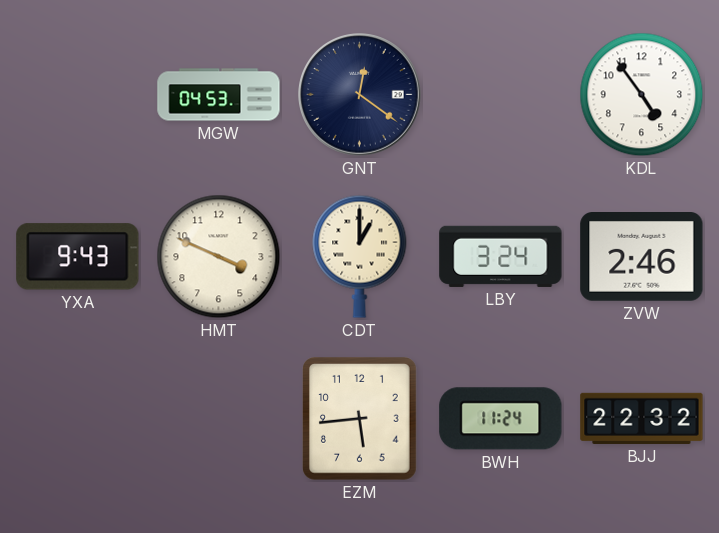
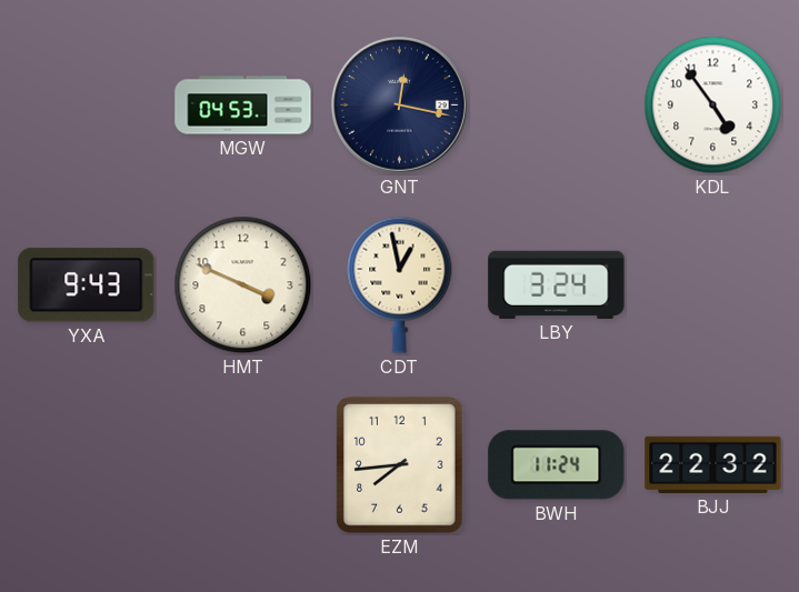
GNT: 12:21 -> 12:17 (400, 106)
CDT: 1:00 -> 12:58 (400, 284)
ZVW: 2:46 -> none (642, 257)
EZM: 5:44 -> 7:44 (400, 465)
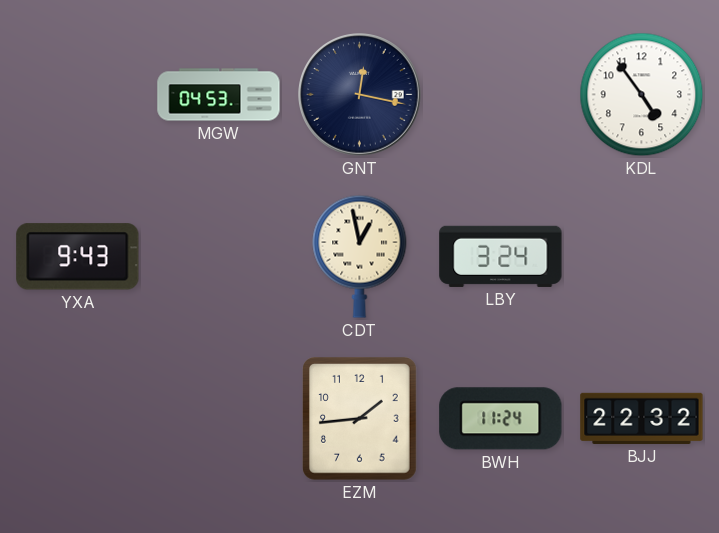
HMT: 3:49 -> none (243, 285)
EZM: 7:44 -> 1:44 (360, 419)
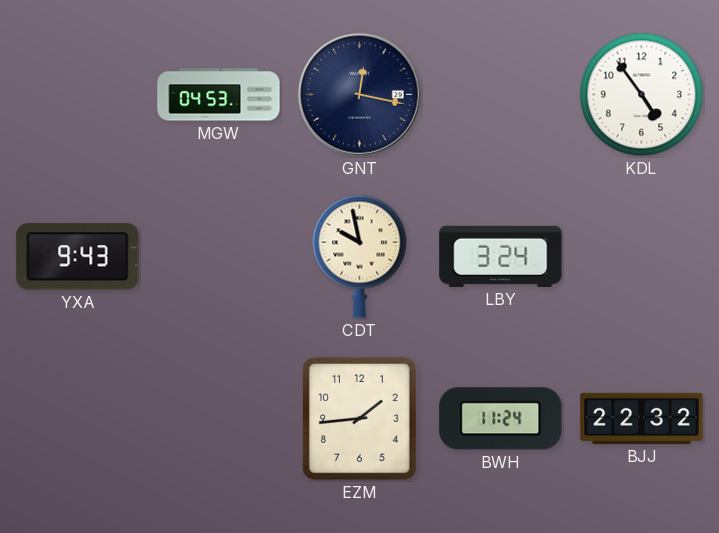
CDT: 12:58 -> 9:58 (360, 256)
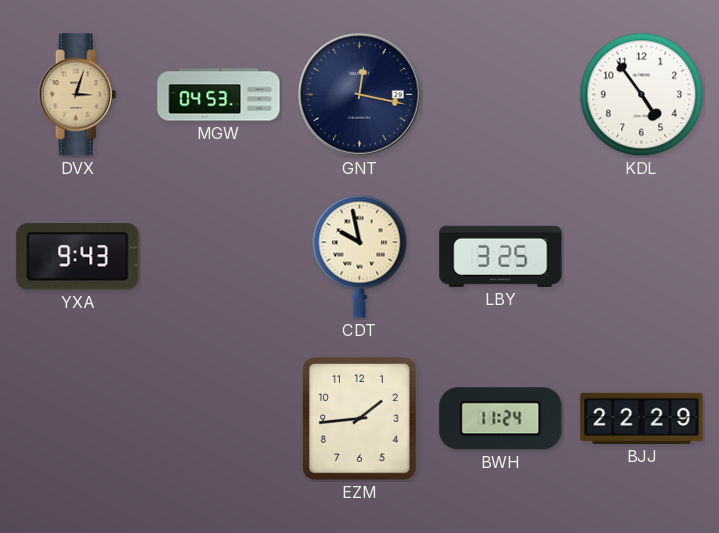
DVX: none -> 3:03 (78, 95)
LBY: 3:24 -> 3:25 (501, 256)
BJJ: 22:32 -> 22:29 (642, 418)
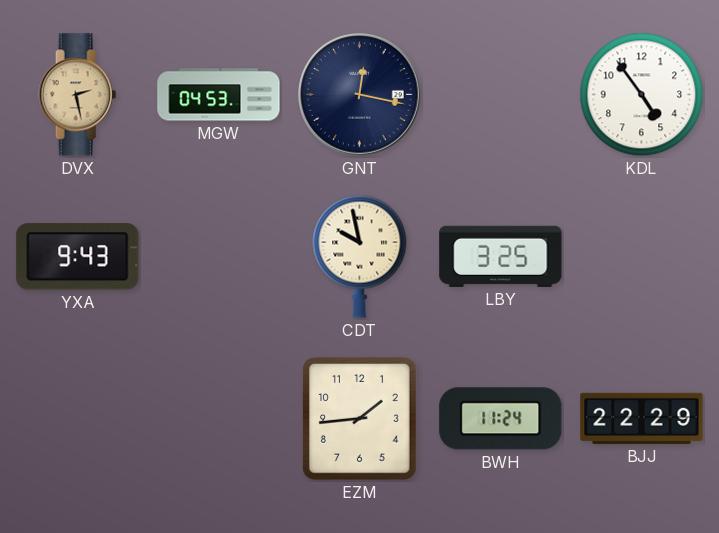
DVX: 3:03 -> 2:28 (78, 95)
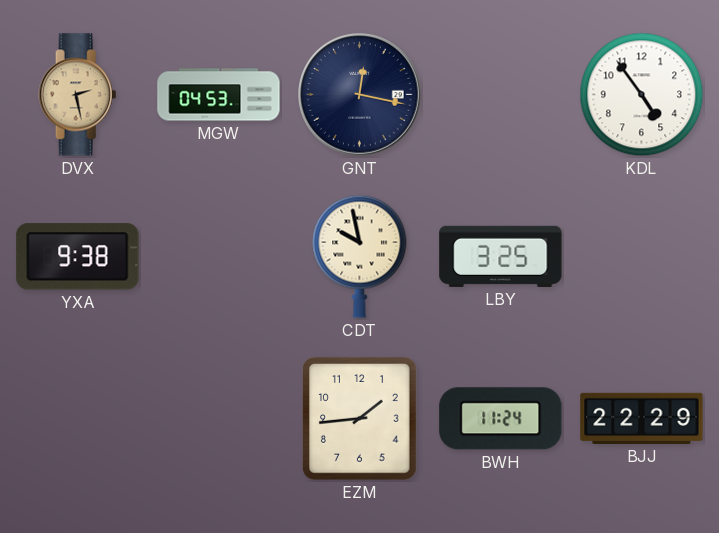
YXA: 9:43 -> 9:38 (78, 257)
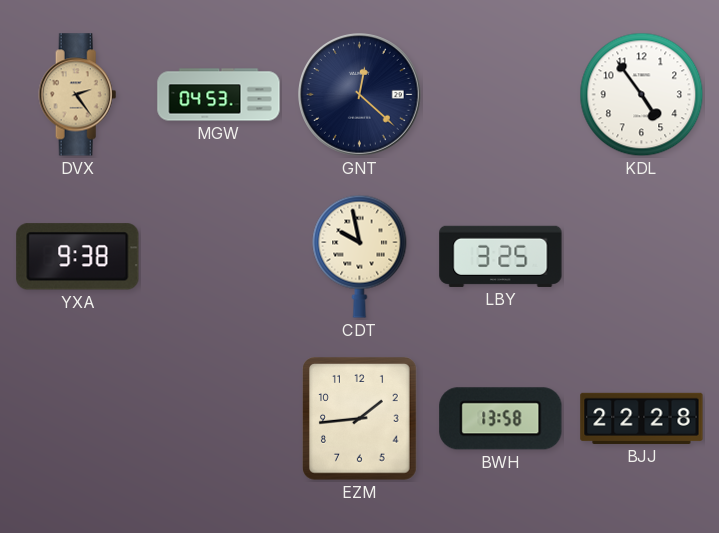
DVX: 2:28 -> 2:24 (78, 95)
GNT: 12:17 -> 12:22 (360, 95)
BWH: 11:24 -> 13:58 (501, 419)
BJJ: 22:29 -> 22:28 (642, 418)
